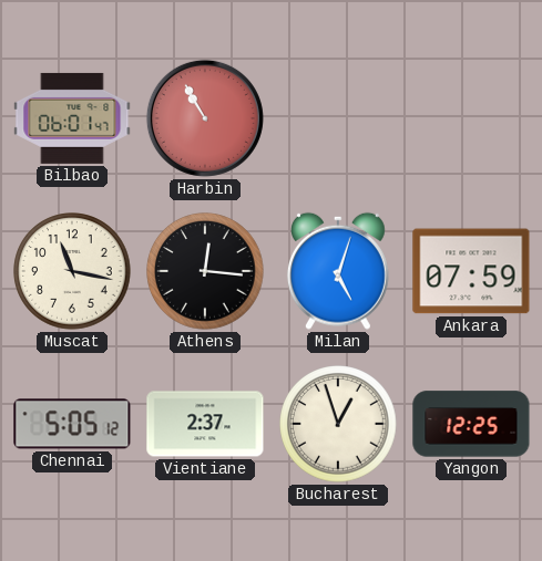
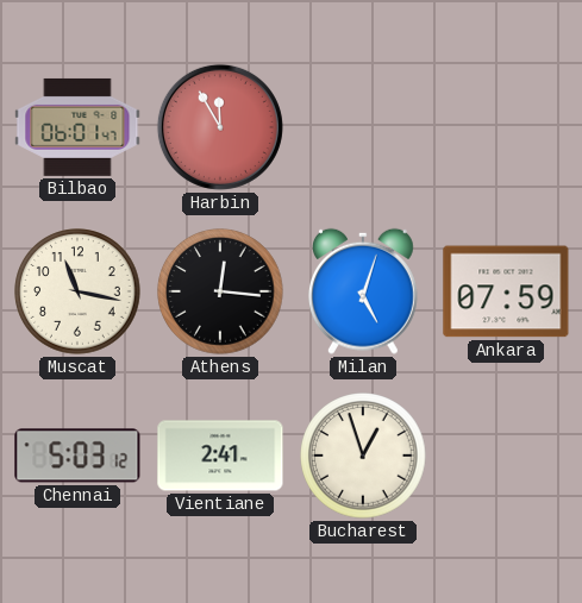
Harbin: 10:55 -> 11:55 (220, 127)
Chennai: 5:05 -> 5:03 (77, 456)
Vientiane: 2:37 -> 2:41 (220, 456)
Yangon: 12:25 -> none (471, 424)
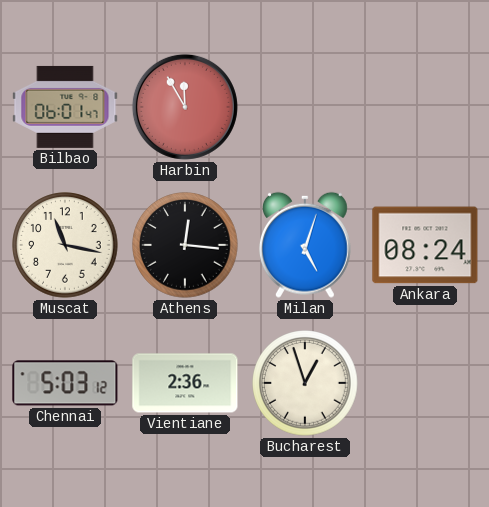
Ankara: 07:59 -> 08:24 (425, 245)
Vientiane: 2:41 -> 2:36 (185, 383)
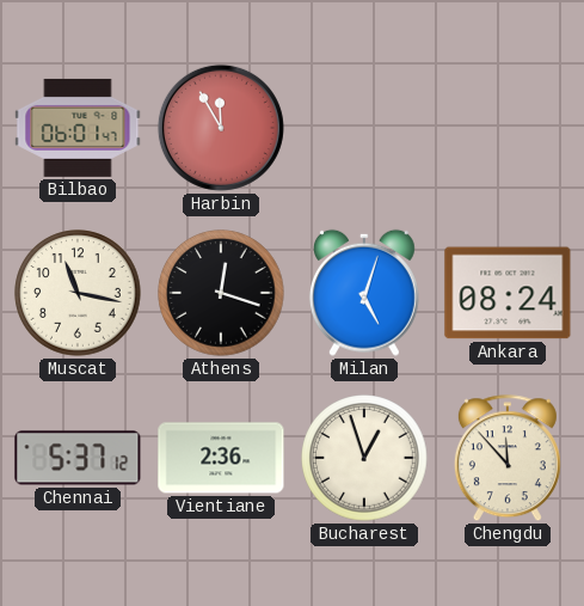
Athens: 12:16 -> 12:18 (221, 293)
Chennai: 5:03 -> 5:37 (78, 458)
Chengdu: none -> 11:53 (508, 459)
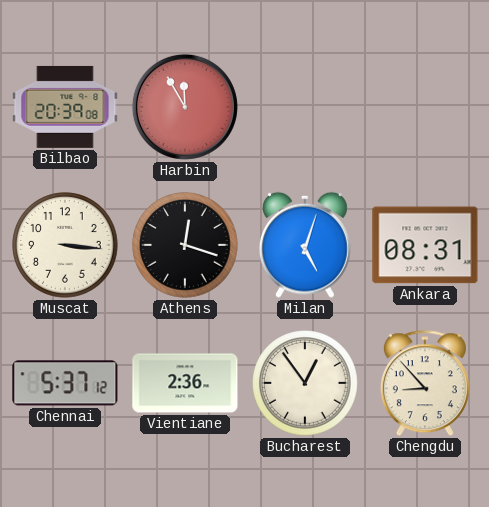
Bilbao: 06:01 -> 20:39 (65, 107)
Muscat: 11:17 -> 3:16 (65, 245)
Ankara: 08:24 -> 08:31 (425, 245)
Bucharest: 12:57 -> 12:54 (305, 383)
Chengdu: 11:53 -> 8:53 (425, 384)
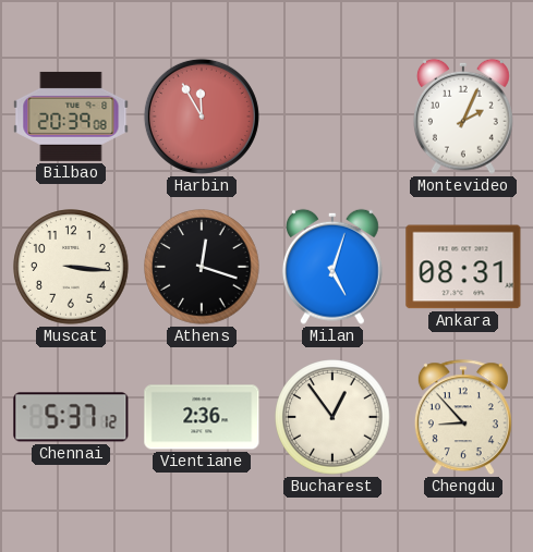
Montevideo: none -> 2:04 (463, 116)
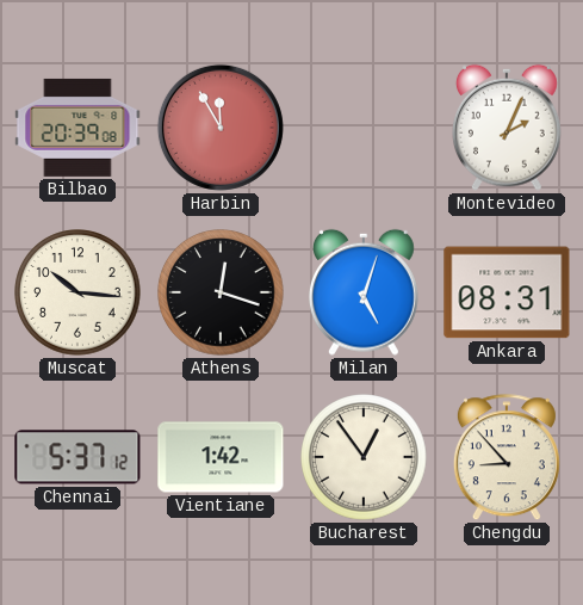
Muscat: 3:16 -> 10:16 (77, 292)
Vientiane: 2:36 -> 1:42 (221, 457)
